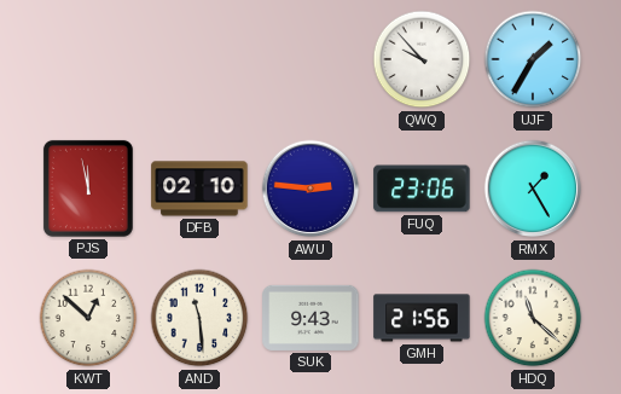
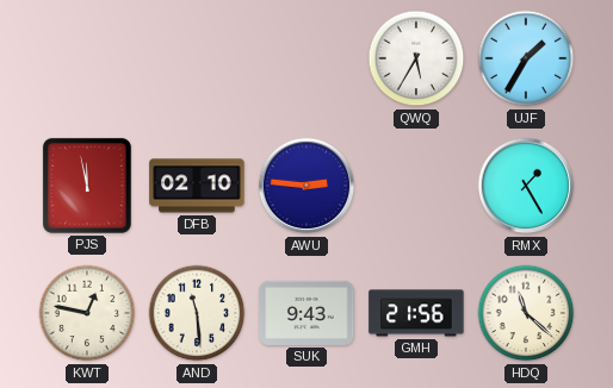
QWQ: 9:53 -> 5:35 (416, 58)
FUQ: 23:06 -> none (422, 189)
KWT: 12:52 -> 12:47 (87, 313)
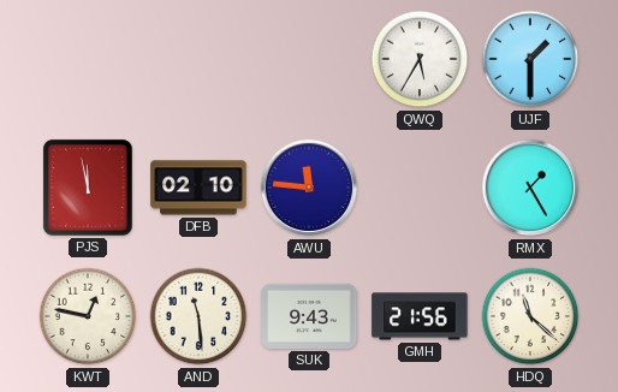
UJF: 1:35 -> 1:30 (530, 59)
AWU: 2:46 -> 11:46 (309, 188)
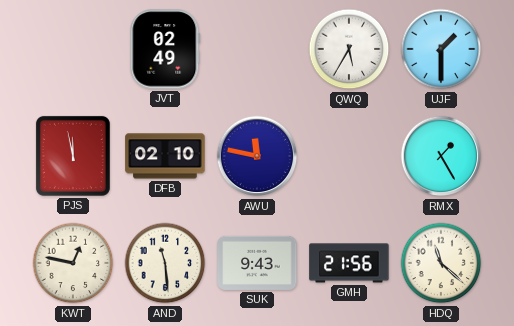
JVT: none -> 02:49 (165, 49)
AWU: 11:46 -> 11:47 (257, 156)
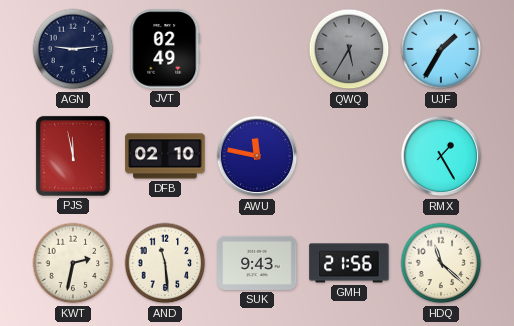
AGN: none -> 9:14 (73, 49)
QWQ dial: white -> grey (349, 49)
UJF: 1:30 -> 1:35 (441, 49)
KWT: 12:47 -> 2:32 (73, 263)
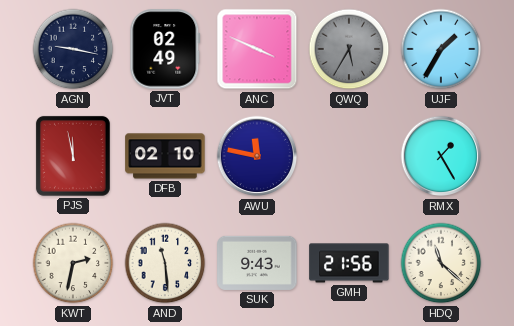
AGN: 9:14 -> 9:17 (73, 49)
ANC: none -> 3:49 (257, 49)
